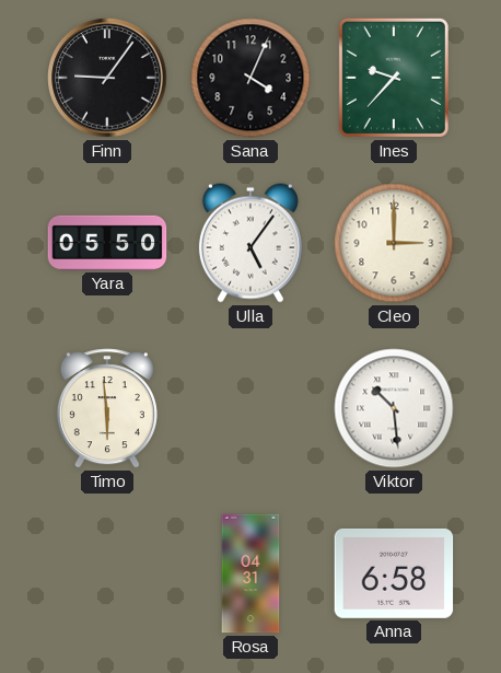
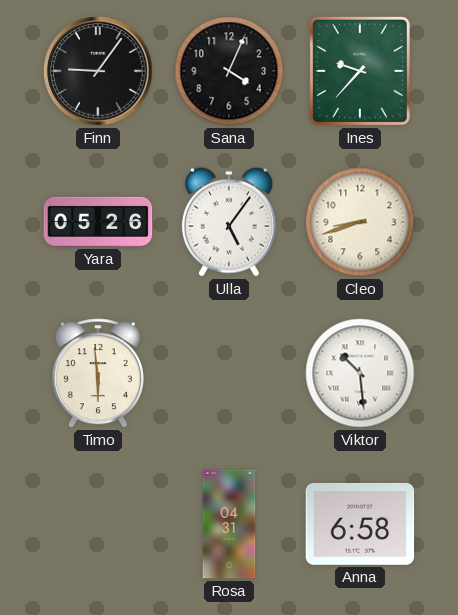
Yara: 05:50 -> 05:26 (98, 222)
Cleo: 3:00 -> 8:42 (360, 222)
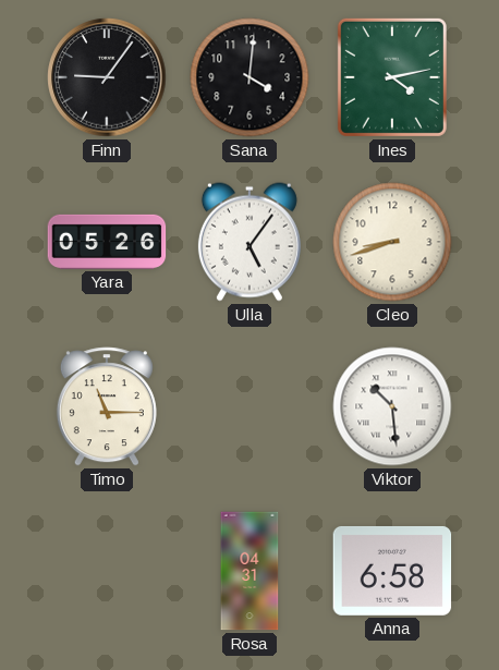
Sana: 4:04 -> 4:01 (249, 77)
Ines: 9:37 -> 4:13 (392, 77)
Timo: 5:59 -> 11:15 (107, 406)
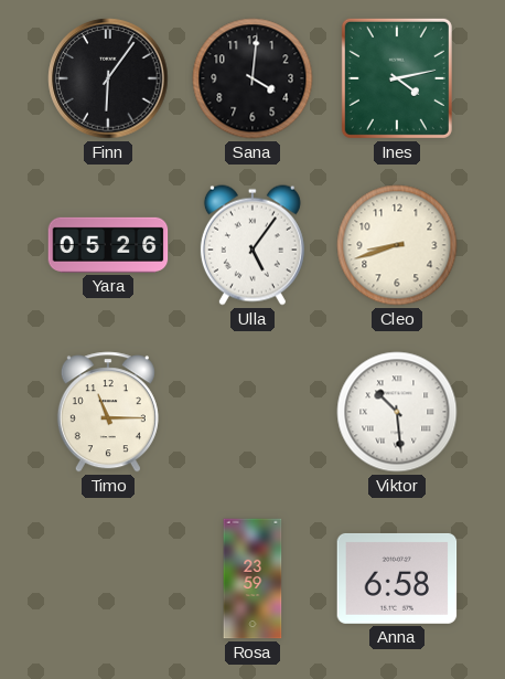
Finn: 9:06 -> 6:06 (108, 78)
Rosa: 04:31 -> 23:59 (253, 579)
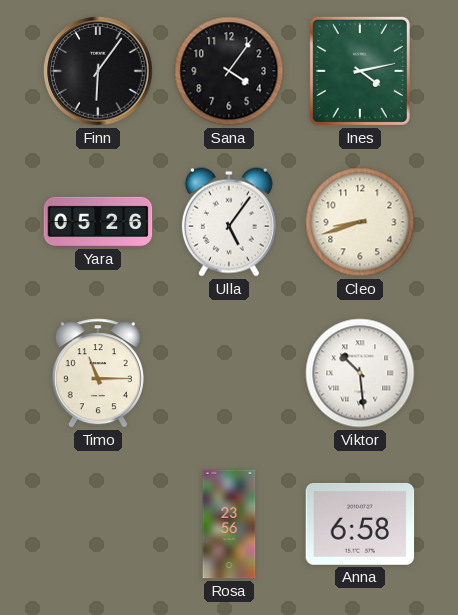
Sana: 4:01 -> 4:06 (229, 71)
Rosa: 23:59 -> 23:56 (229, 524)
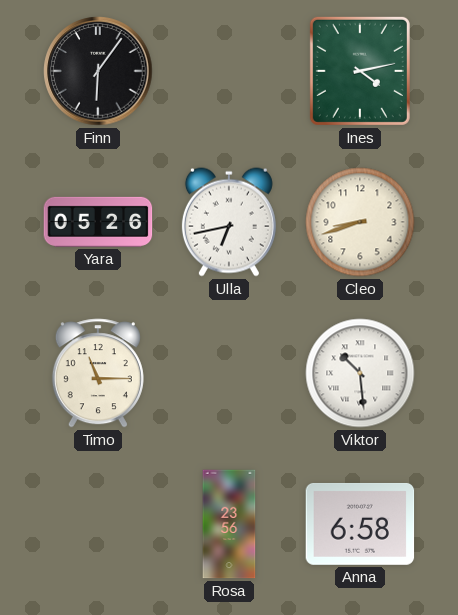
Sana: 4:06 -> none (229, 71)
Ulla: 5:06 -> 6:43 (229, 222)
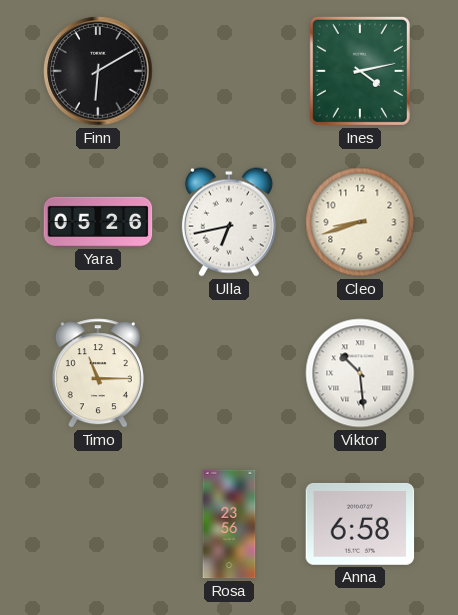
Finn: 6:06 -> 6:10 (98, 71)
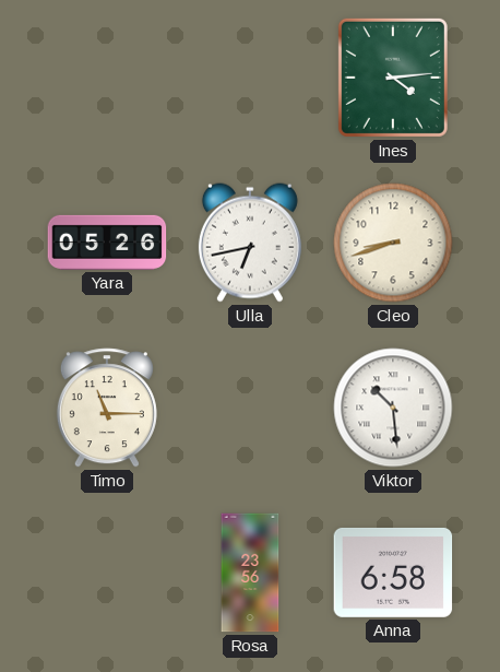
Finn: 6:10 -> none (98, 71)
Ines: 4:13 -> 4:14 (393, 78)
